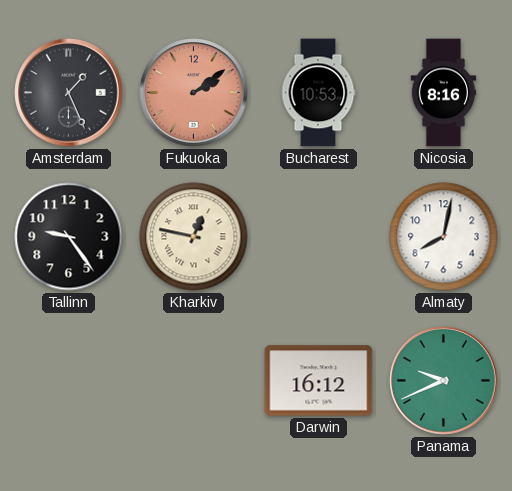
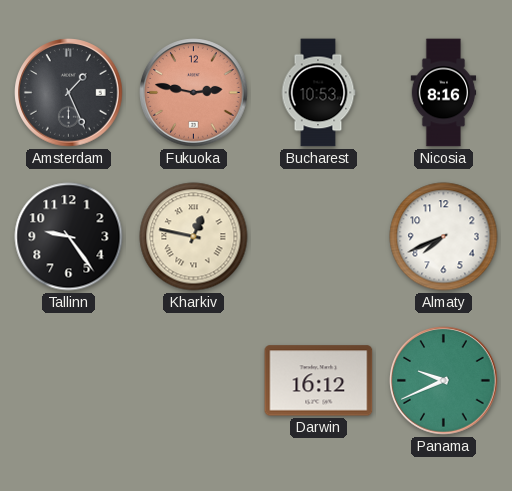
Fukuoka: 2:09 -> 2:47 (194, 93)
Almaty: 8:02 -> 7:41 (444, 237)
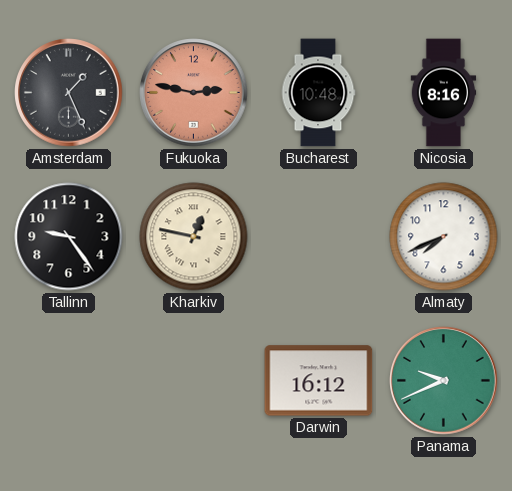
Bucharest: 10:53 -> 10:48 (318, 93)
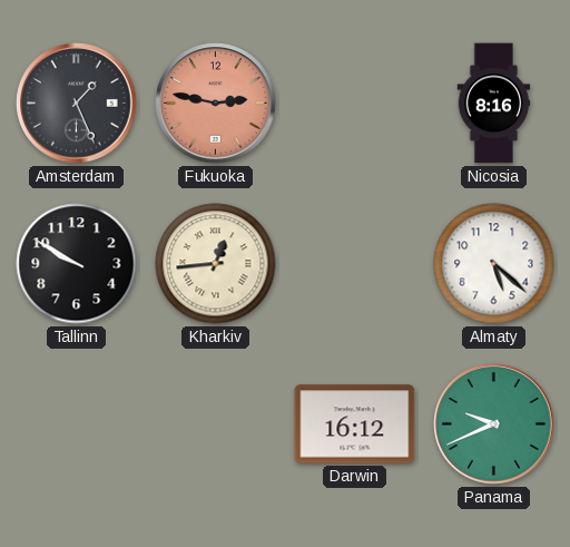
Bucharest: 10:48 -> none (318, 93)
Tallinn: 9:24 -> 9:50 (77, 264)
Kharkiv: 12:47 -> 12:44 (216, 264)
Almaty: 7:41 -> 5:22 (494, 264)
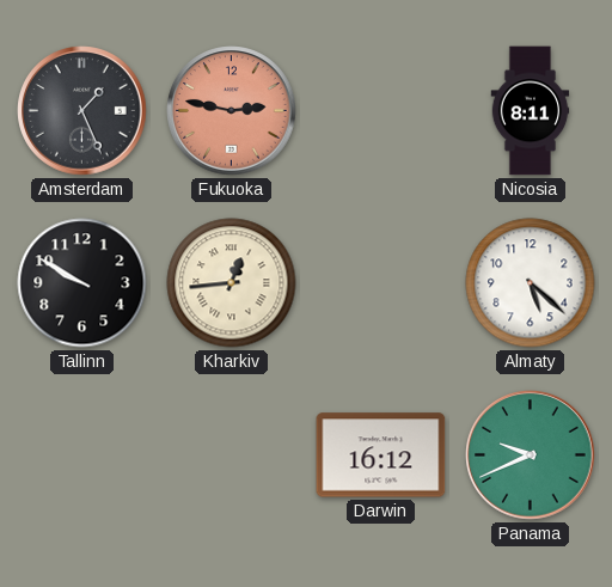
Nicosia: 8:16 -> 8:11 (531, 111)
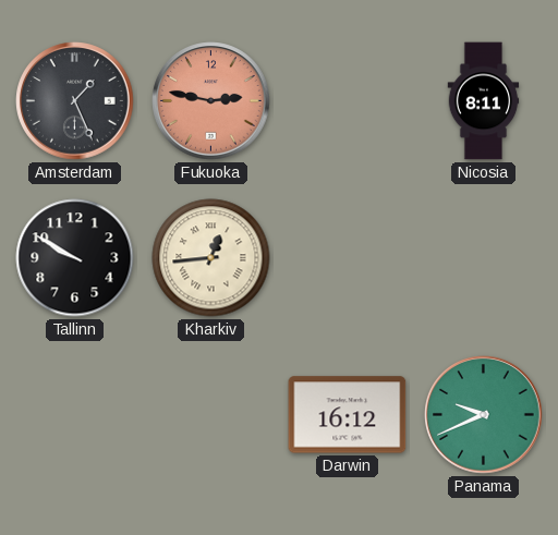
Almaty: 5:22 -> none (531, 283)
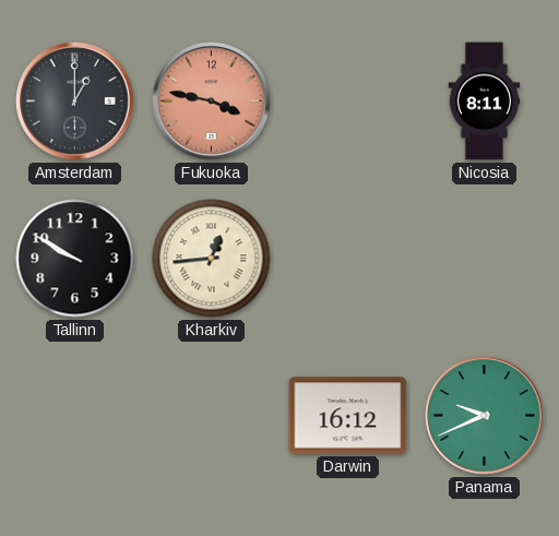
Amsterdam: 1:26 -> 1:00 (75, 102)
Fukuoka: 2:47 -> 3:47 (212, 102)
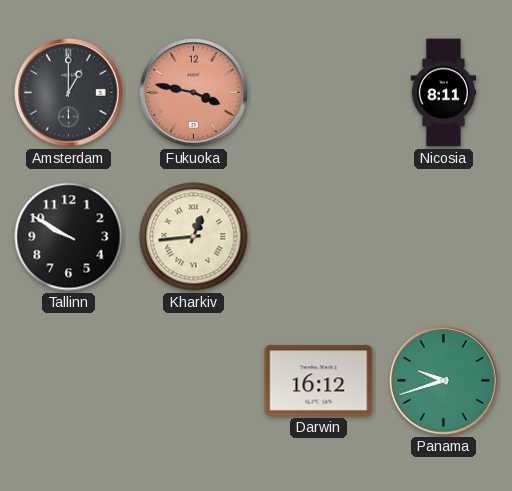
Panama: 9:41 -> 9:42 (444, 381)
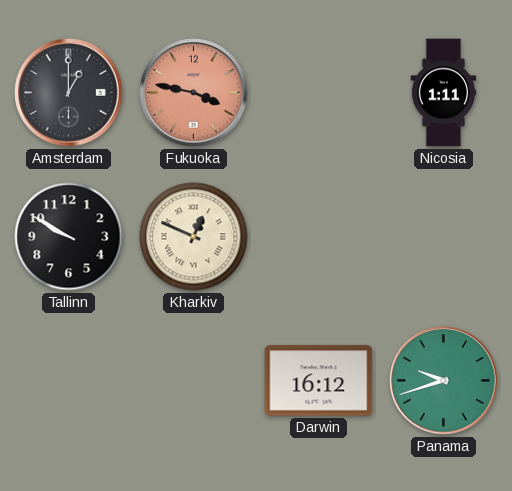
Nicosia: 8:11 -> 1:11 (444, 93)
Kharkiv: 12:44 -> 12:49 (194, 237)
